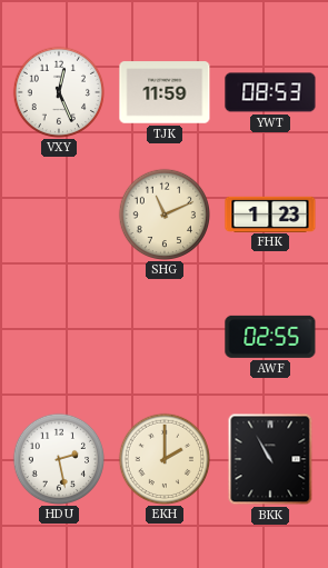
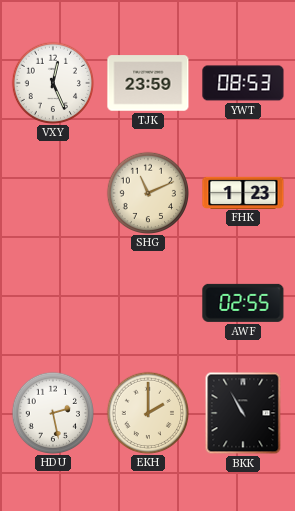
TJK: 11:59 -> 23:59 (148, 83)
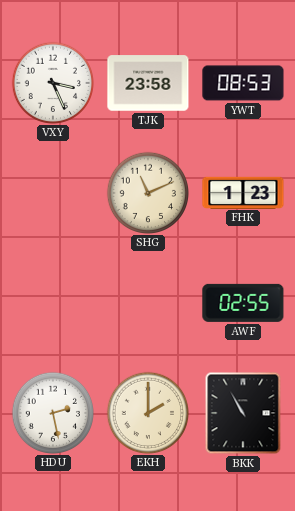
VXY: 12:26 -> 3:26 (52, 82)
TJK: 23:59 -> 23:58 (148, 83)
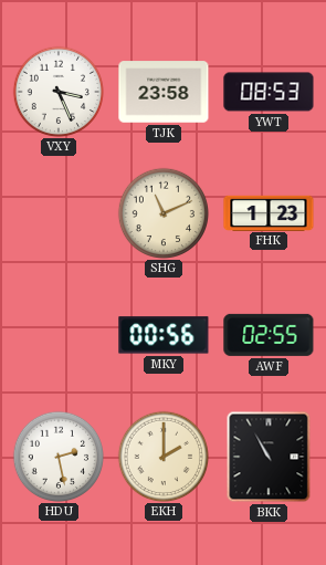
MKY: none -> 00:56 (164, 335)
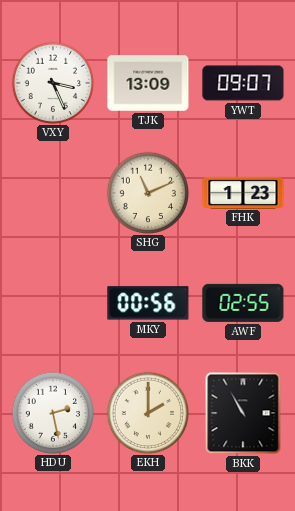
TJK: 23:58 -> 13:09 (148, 83)
YWT: 08:53 -> 09:07 (243, 83)
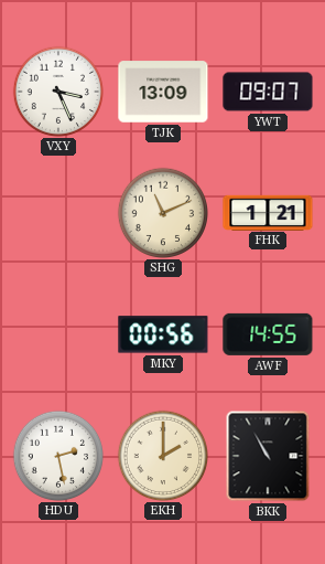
FHK: 1:23 -> 1:21 (268, 212)
AWF: 02:55 -> 14:55 (268, 334)
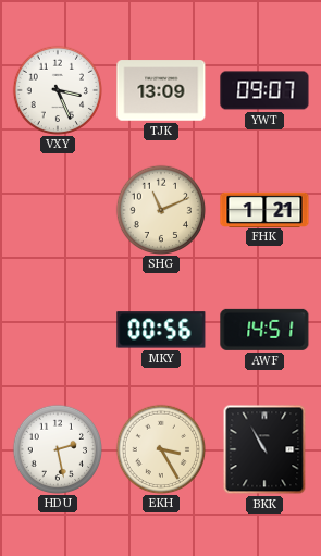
AWF: 14:55 -> 14:51 (264, 330)
EKH: 2:00 -> 3:25 (160, 448)
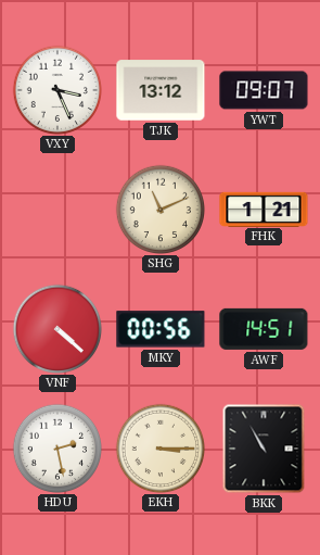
TJK: 13:09 -> 13:12 (161, 90)
VNF: none -> 4:22 (56, 328)
EKH: 3:25 -> 3:15 (159, 447)
